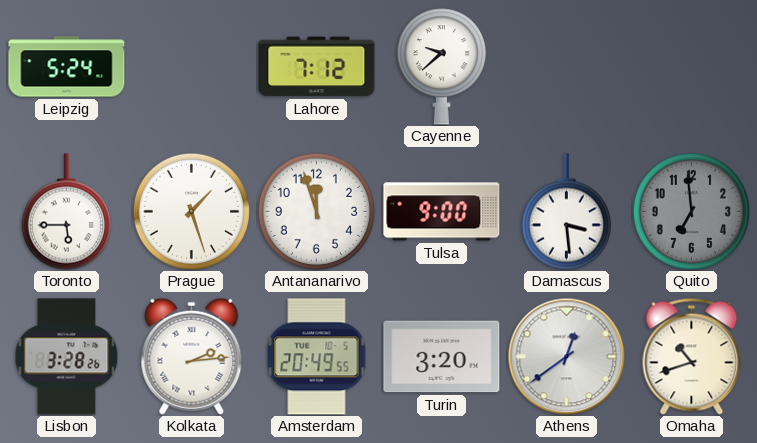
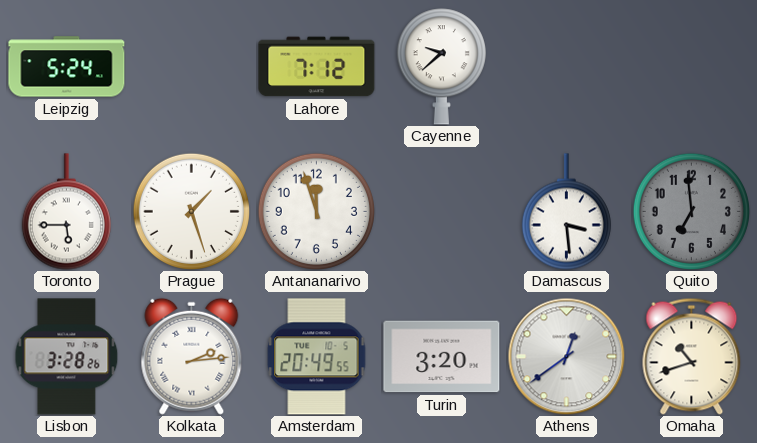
Tulsa: 9:00 -> none (442, 212)
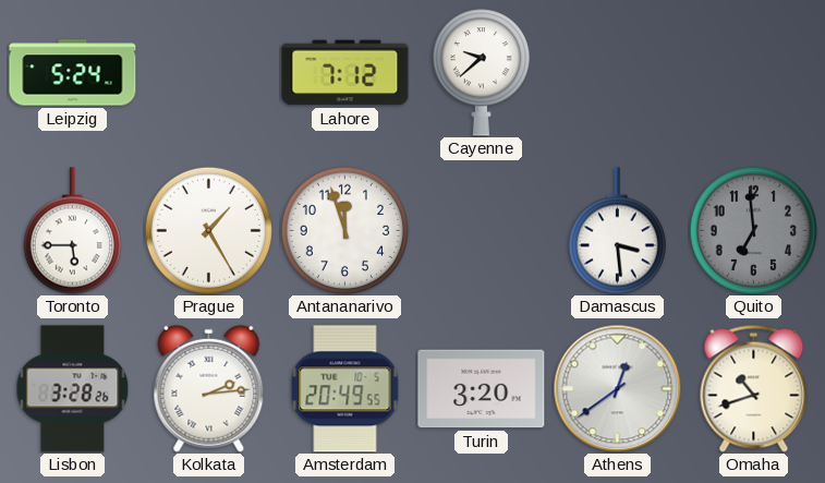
Prague: 1:27 -> 1:25 (208, 230)
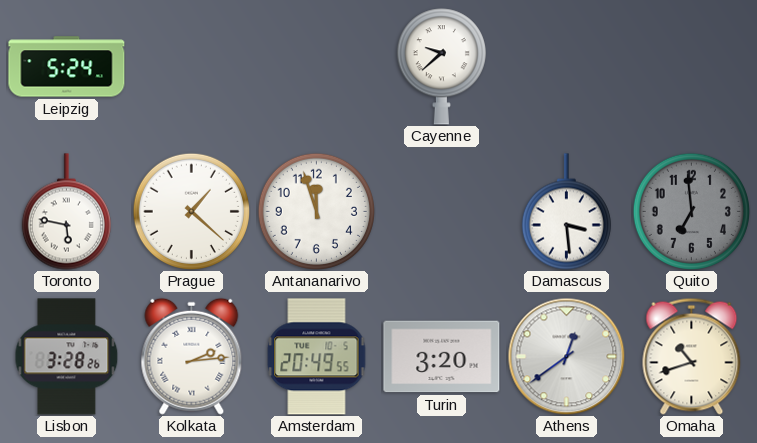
Lahore: 7:12 -> none (345, 73)
Toronto: 5:45 -> 5:47 (66, 212)
Prague: 1:25 -> 1:22 (191, 211)
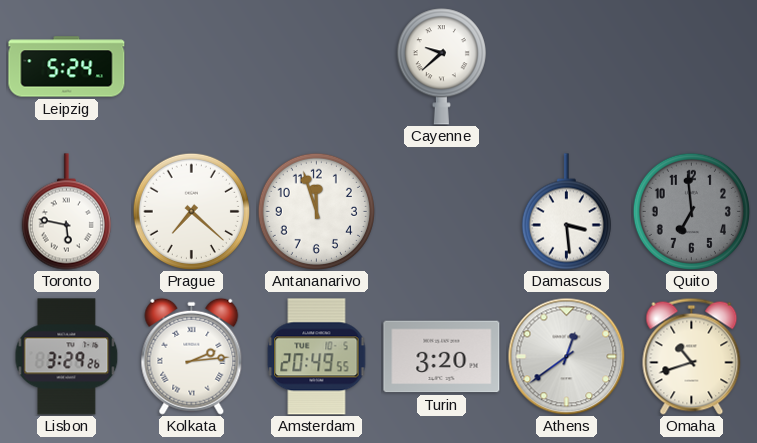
Prague: 1:22 -> 7:22 (191, 211)
Lisbon: 3:28 -> 3:29 (67, 357)
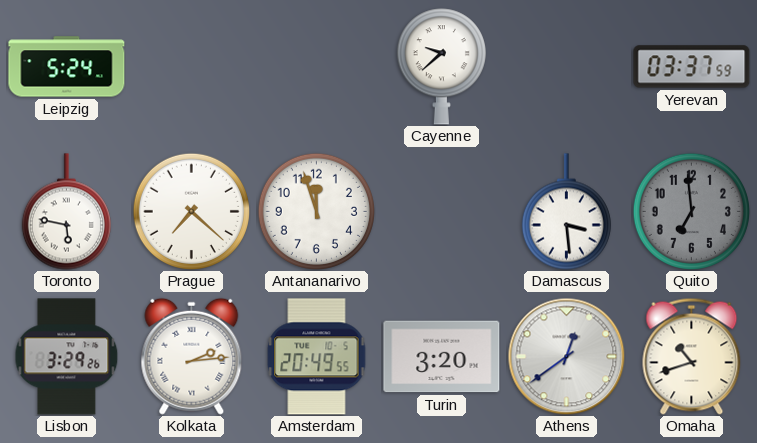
Yerevan: none -> 03:37 (692, 67)
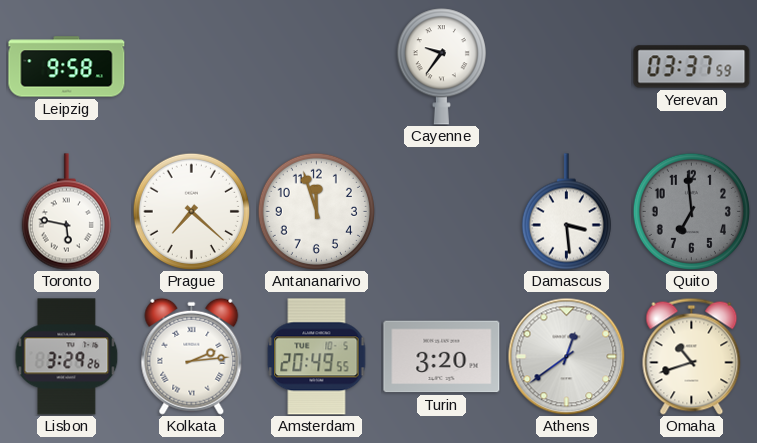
Leipzig: 5:24 -> 9:58 (67, 67)
Cayenne: 9:38 -> 9:36 (441, 67)
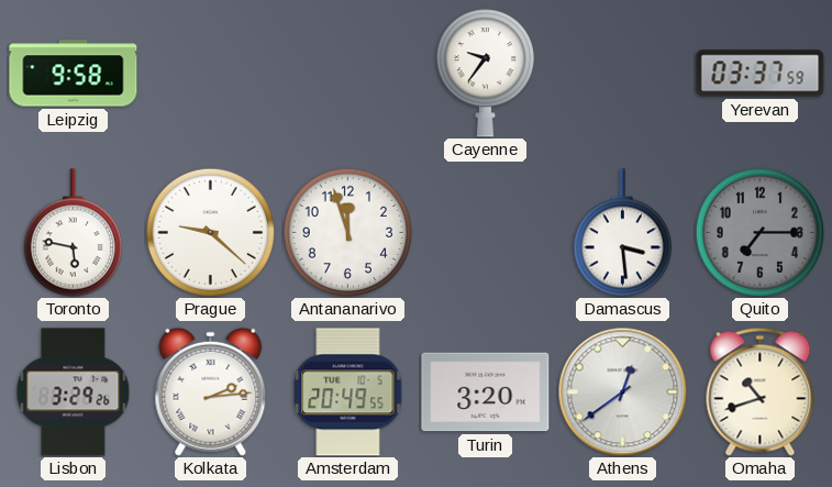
Prague: 7:22 -> 9:22 (210, 232)
Quito: 6:59 -> 7:15 (759, 232)
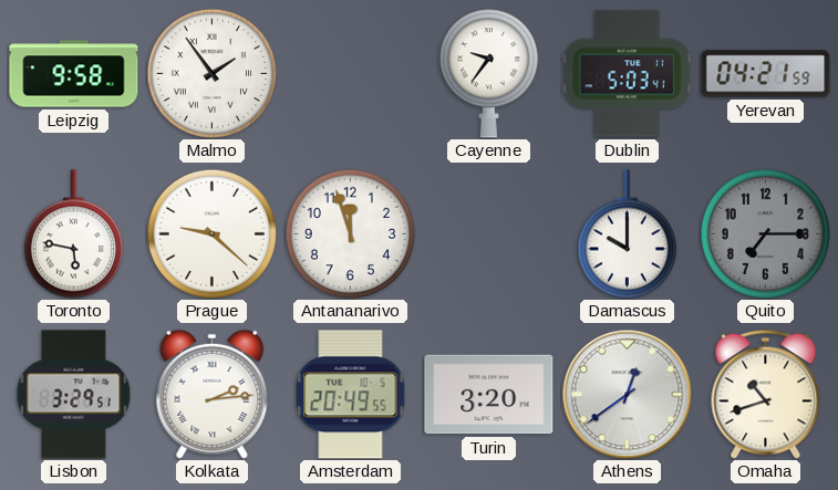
Malmo: none -> 1:54 (211, 73)
Dublin: none -> 5:03 (627, 74)
Yerevan: 03:37 -> 04:21 (766, 74)
Damascus: 3:29 -> 10:00 (627, 234)
Lisbon: 3:29:26 -> 3:29:51 (74, 395)
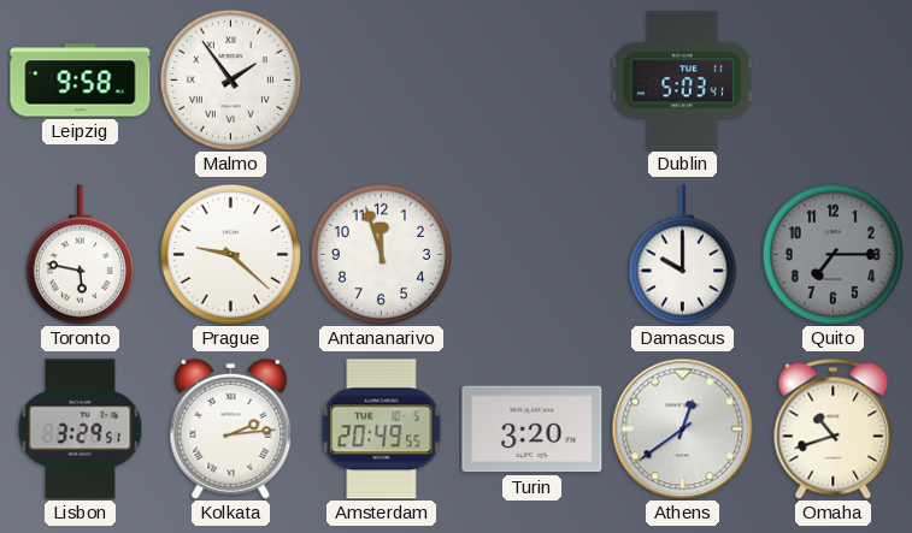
Cayenne: 9:36 -> none (488, 74)
Yerevan: 04:21 -> none (766, 74)
